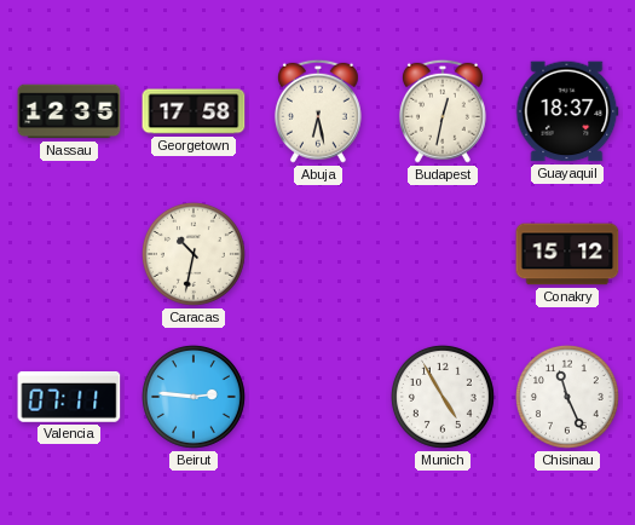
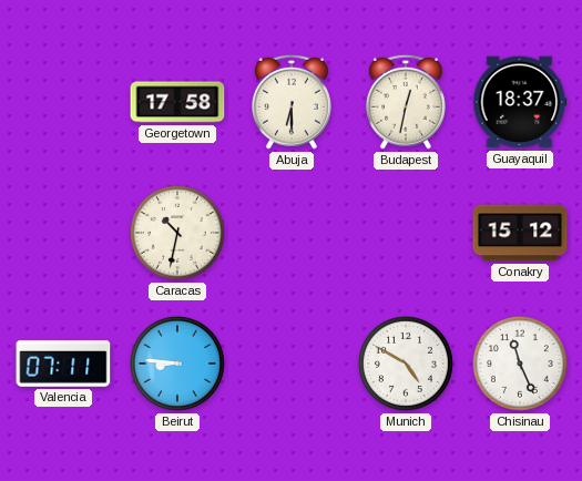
Nassau: 12:35 -> none (69, 111)
Abuja: 6:28 -> 6:30 (292, 102)
Beirut: 2:46 -> 8:46 (177, 364)
Munich: 4:55 -> 4:50 (406, 364)
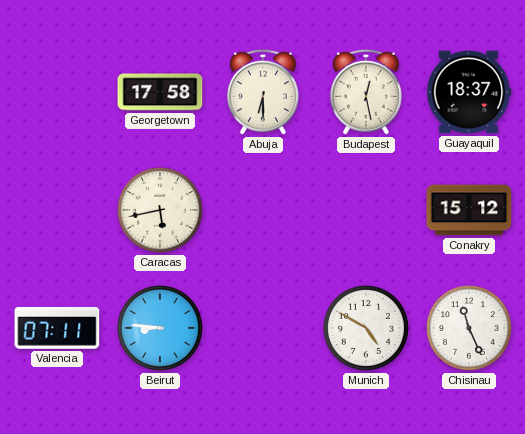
Budapest: 12:32 -> 12:28 (366, 92)
Caracas: 10:32 -> 5:43 (160, 210)
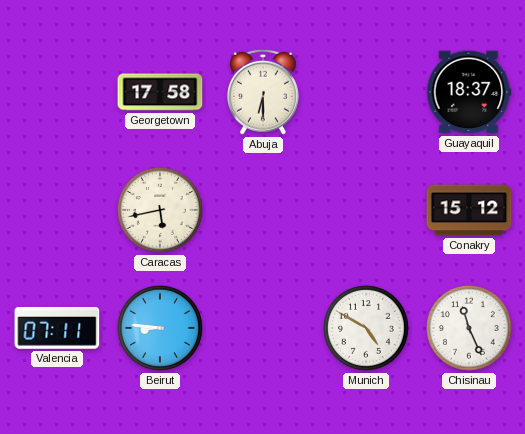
Budapest: 12:28 -> none (366, 92)
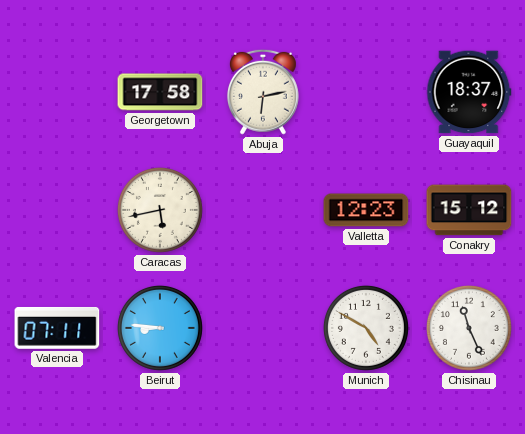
Abuja: 6:30 -> 6:13 (263, 92)
Valletta: none -> 12:23 (366, 210)
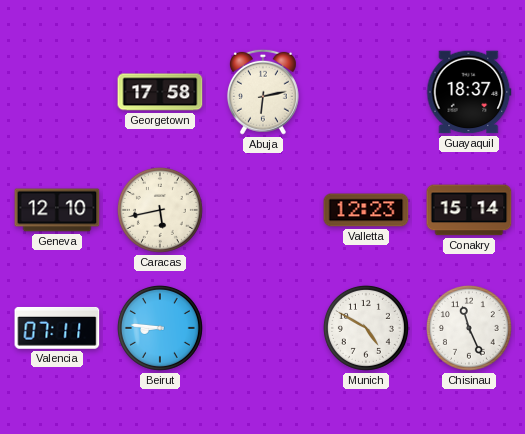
Geneva: none -> 12:10 (57, 210)
Conakry: 15:12 -> 15:14 (469, 210)
